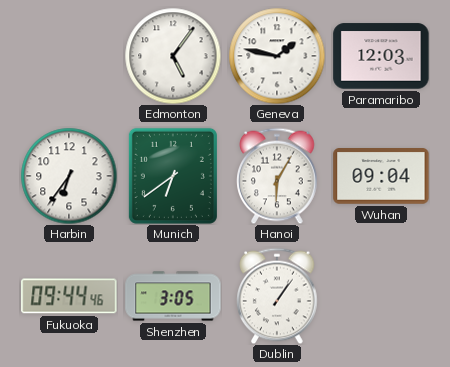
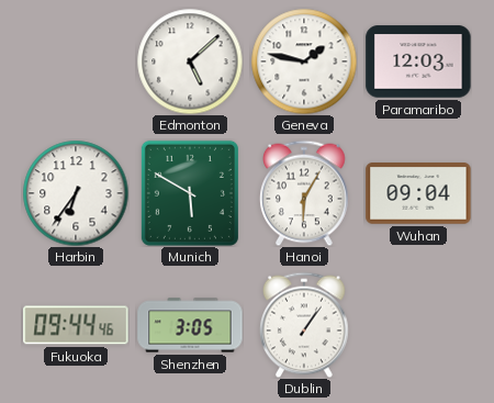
Edmonton: 5:06 -> 5:08 (190, 61)
Munich: 6:39 -> 5:50 (190, 193)
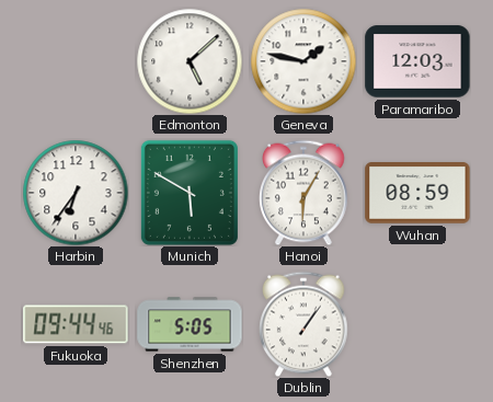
Wuhan: 09:04 -> 08:59 (417, 193)
Shenzhen: 3:05 -> 5:05 (190, 324)
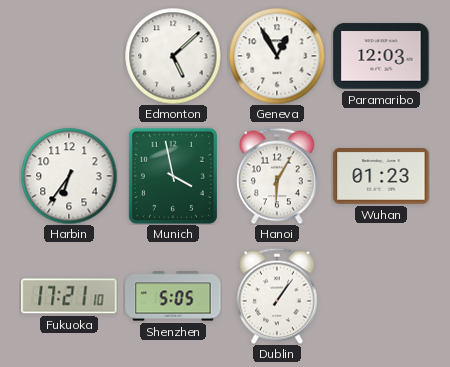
Geneva: 1:47 -> 12:55 (277, 56)
Munich: 5:50 -> 3:58 (173, 176)
Wuhan: 08:59 -> 01:23 (381, 176)
Fukuoka: 09:44 -> 17:21 (69, 296)
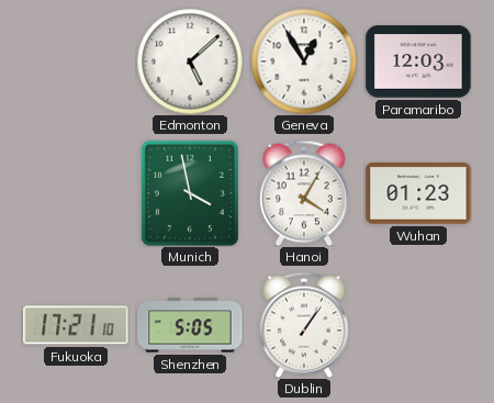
Harbin: 6:36 -> none (69, 176)
Hanoi: 6:05 -> 4:05 (304, 193)
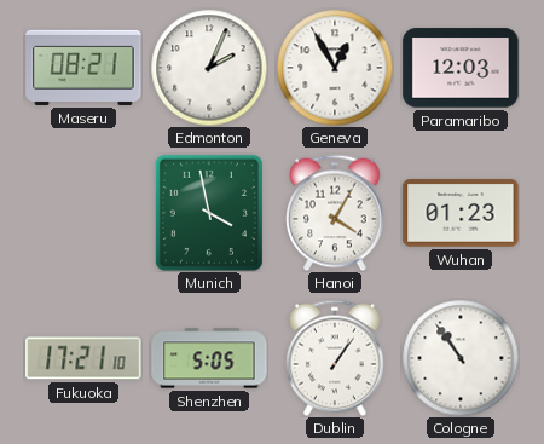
Maseru: none -> 08:21 (83, 68)
Edmonton: 5:08 -> 2:04 (209, 68)
Cologne: none -> 10:54 (461, 358)
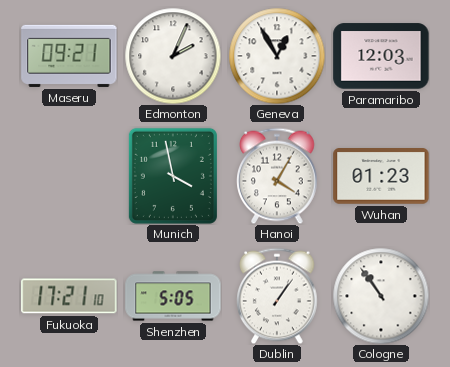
Maseru: 08:21 -> 09:21 (69, 56)
